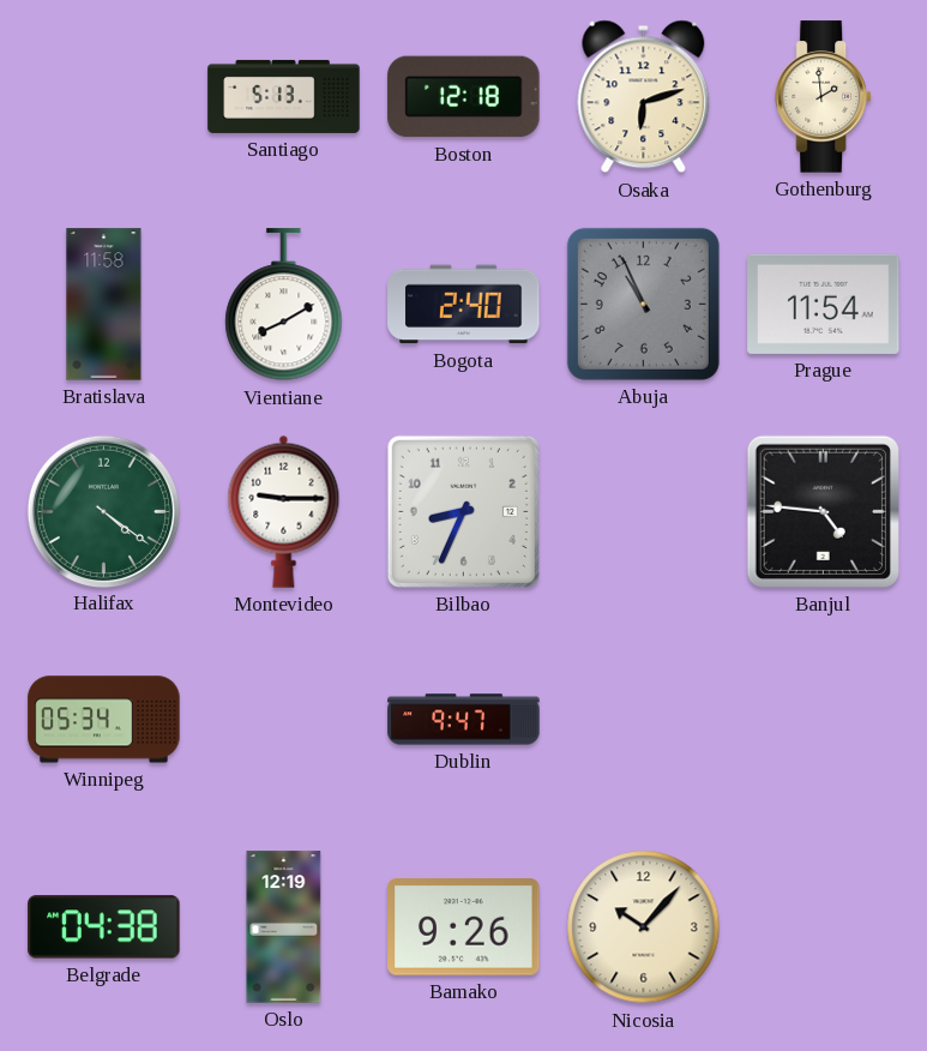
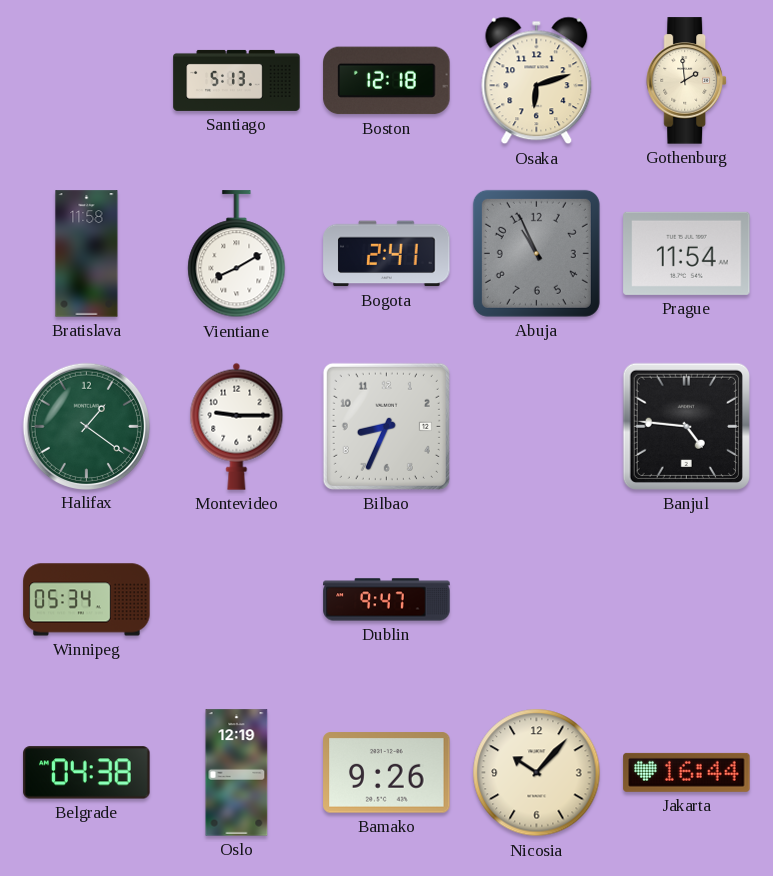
Bogota: 2:40 -> 2:41 (387, 254)
Halifax: 4:21 -> 1:21 (86, 426)
Jakarta: none -> 16:44 (687, 772)
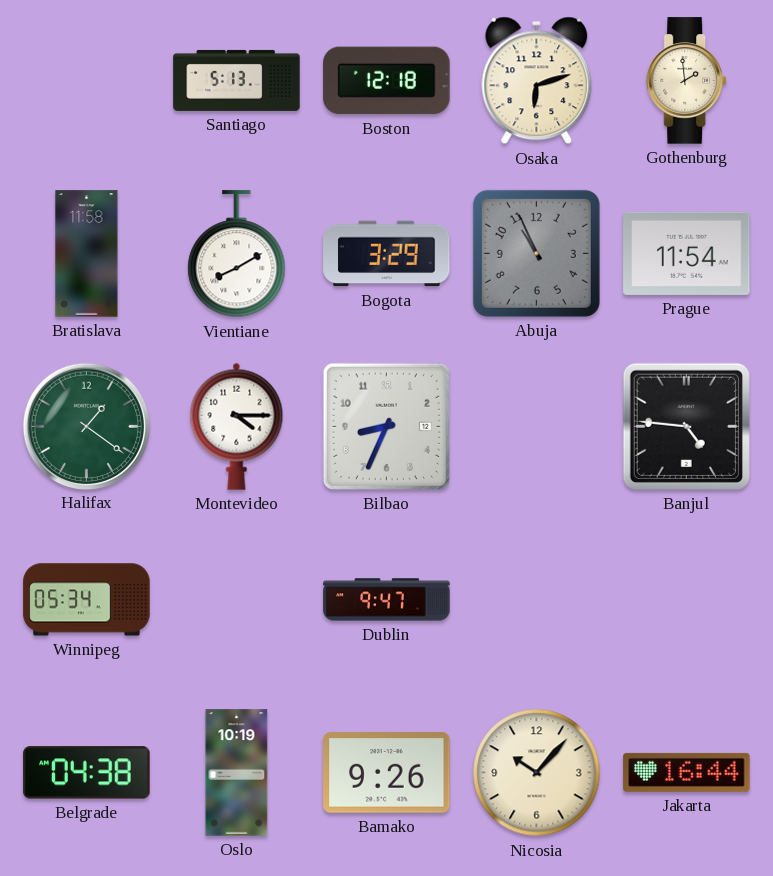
Bogota: 2:41 -> 3:29 (387, 254)
Montevideo: 9:15 -> 4:15 (237, 426)
Oslo: 12:19 -> 10:19 (237, 773)
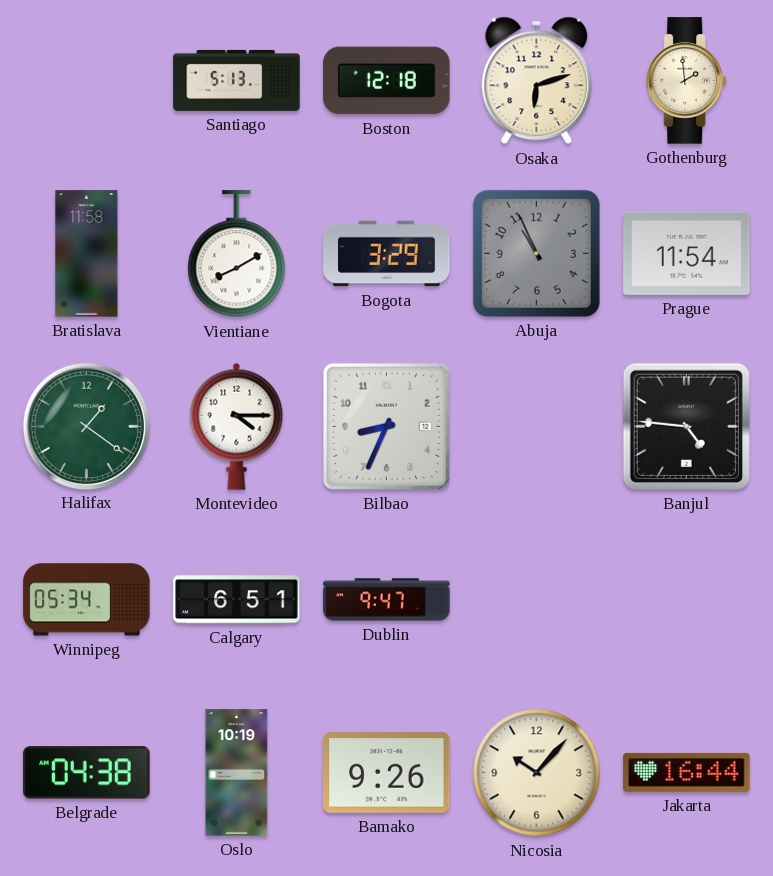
Calgary: none -> 6:51 (237, 600)
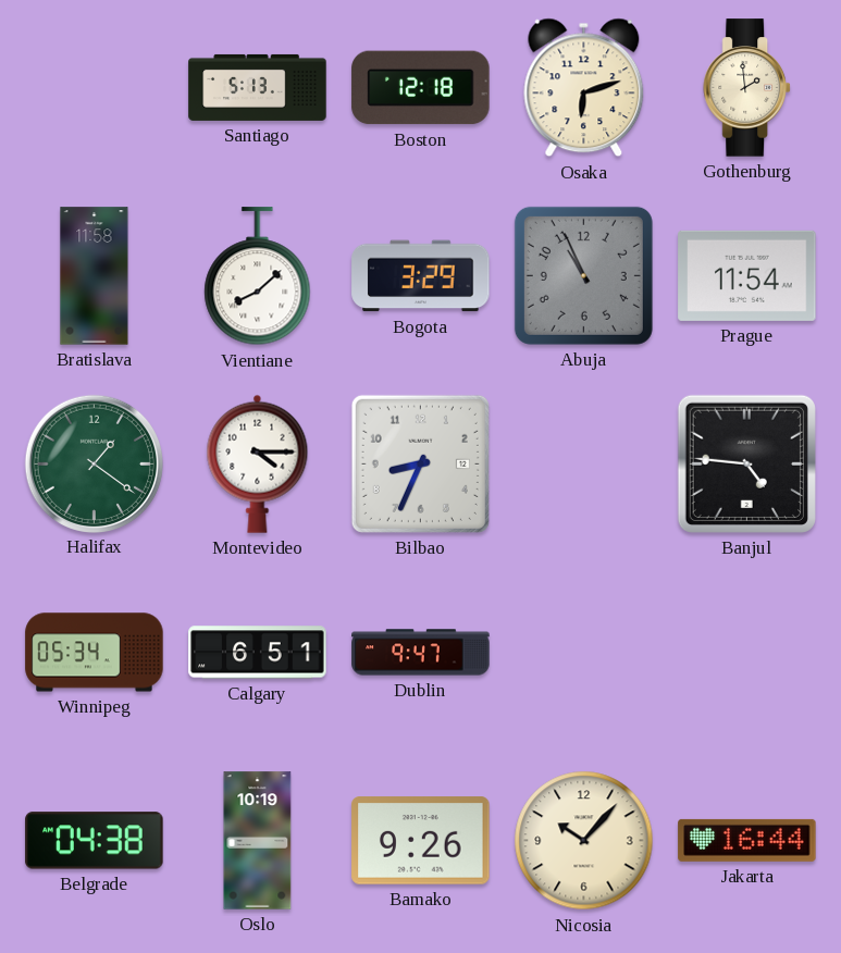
Vientiane: 8:10 -> 8:08 (258, 276)
